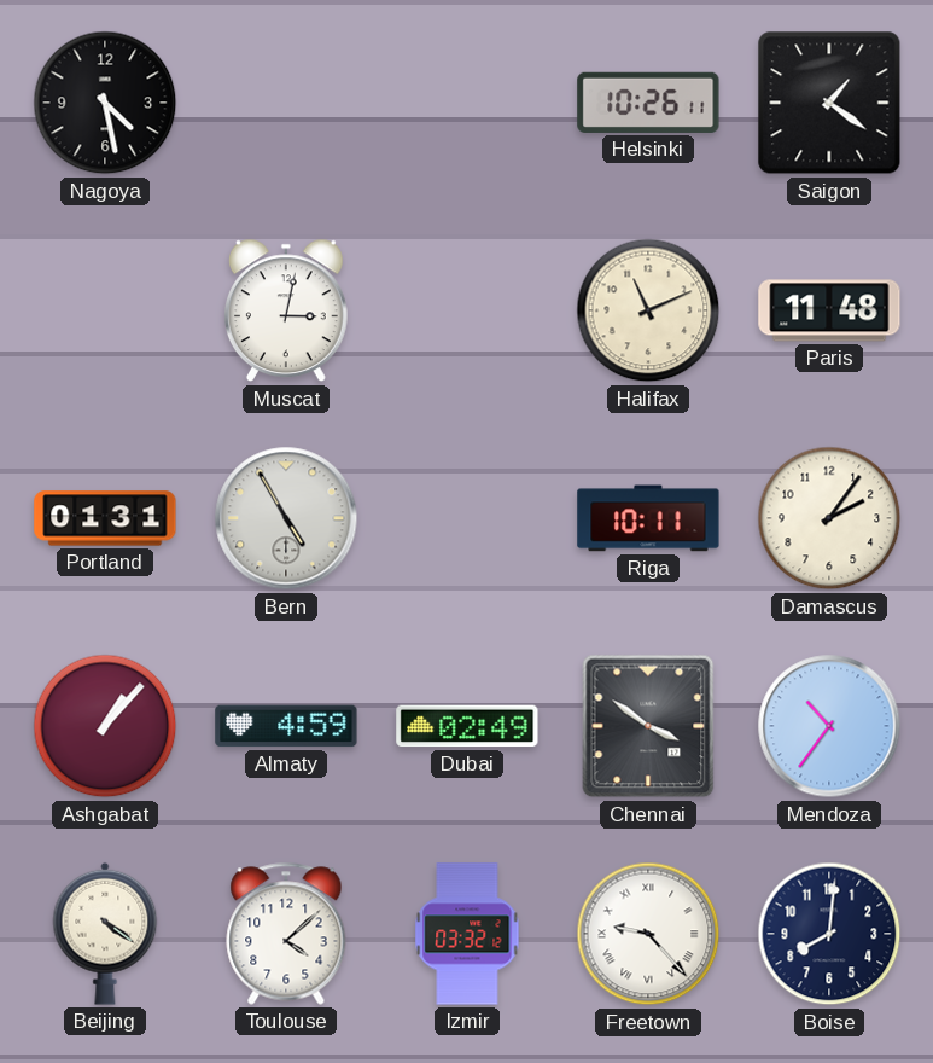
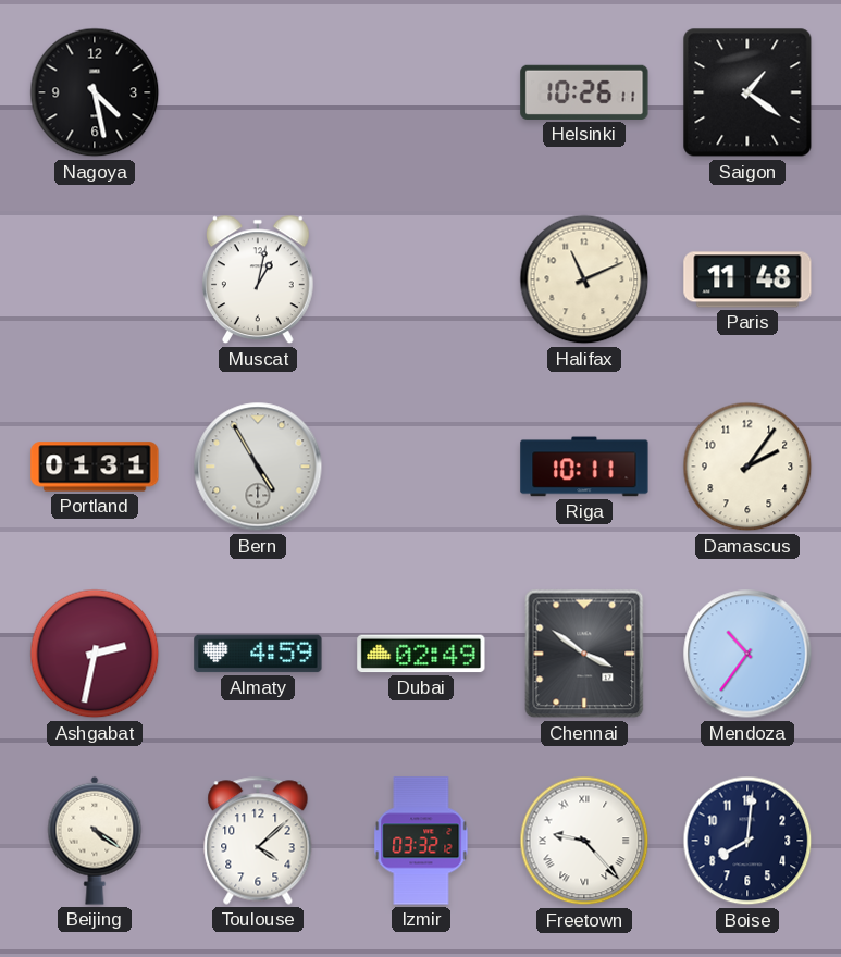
Muscat: 3:02 -> 1:02 (258, 279)
Ashgabat: 1:07 -> 2:32 (95, 654)
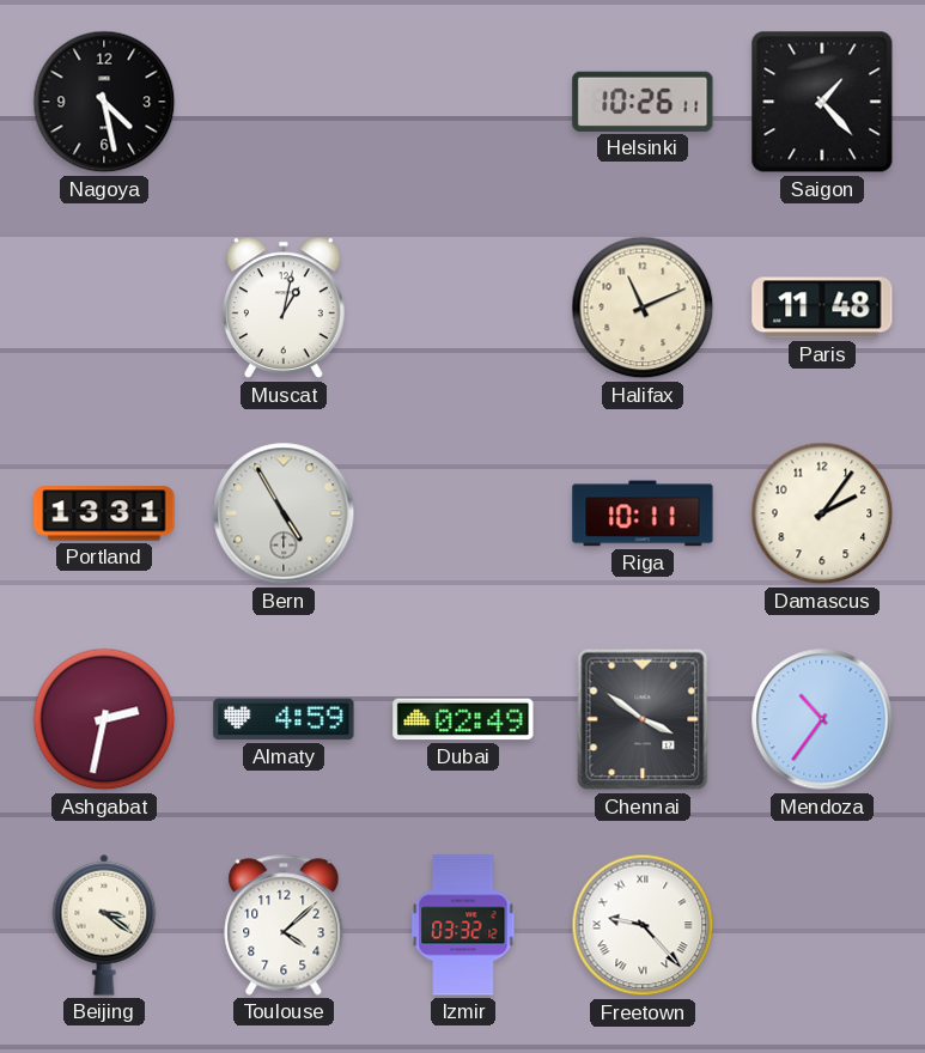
Saigon: 1:21 -> 1:23 (822, 102)
Portland: 01:31 -> 13:31 (104, 513)
Beijing: 4:21 -> 3:21 (104, 925)
Boise: 8:01 -> none (747, 841)
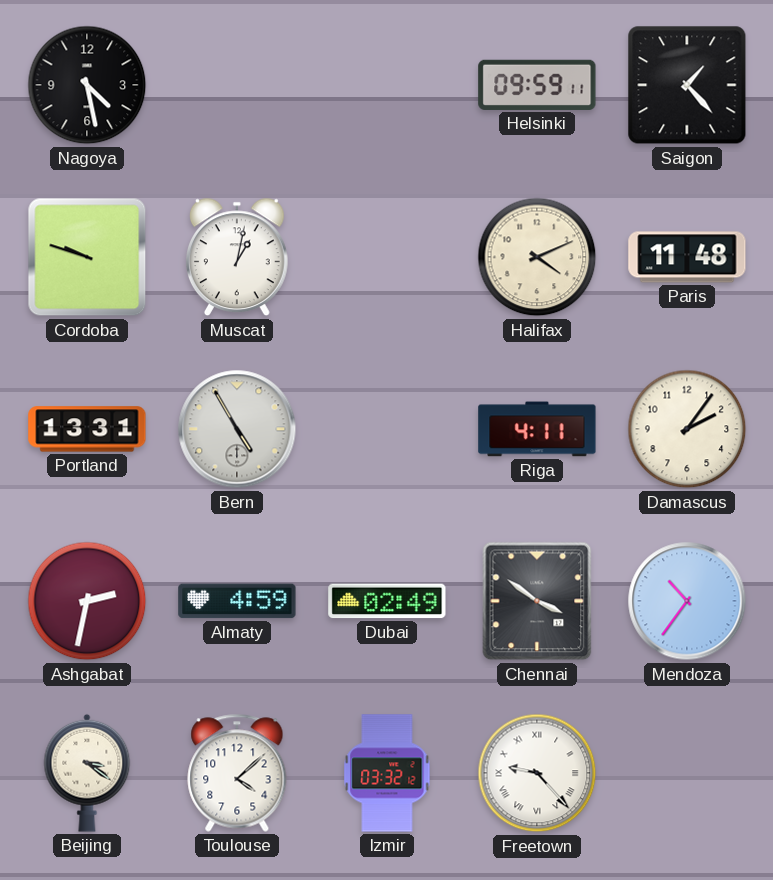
Helsinki: 10:26 -> 09:59 (537, 85)
Cordoba: none -> 9:48 (87, 257)
Halifax: 11:11 -> 4:11 (537, 257)
Riga: 10:11 -> 4:11 (537, 429)
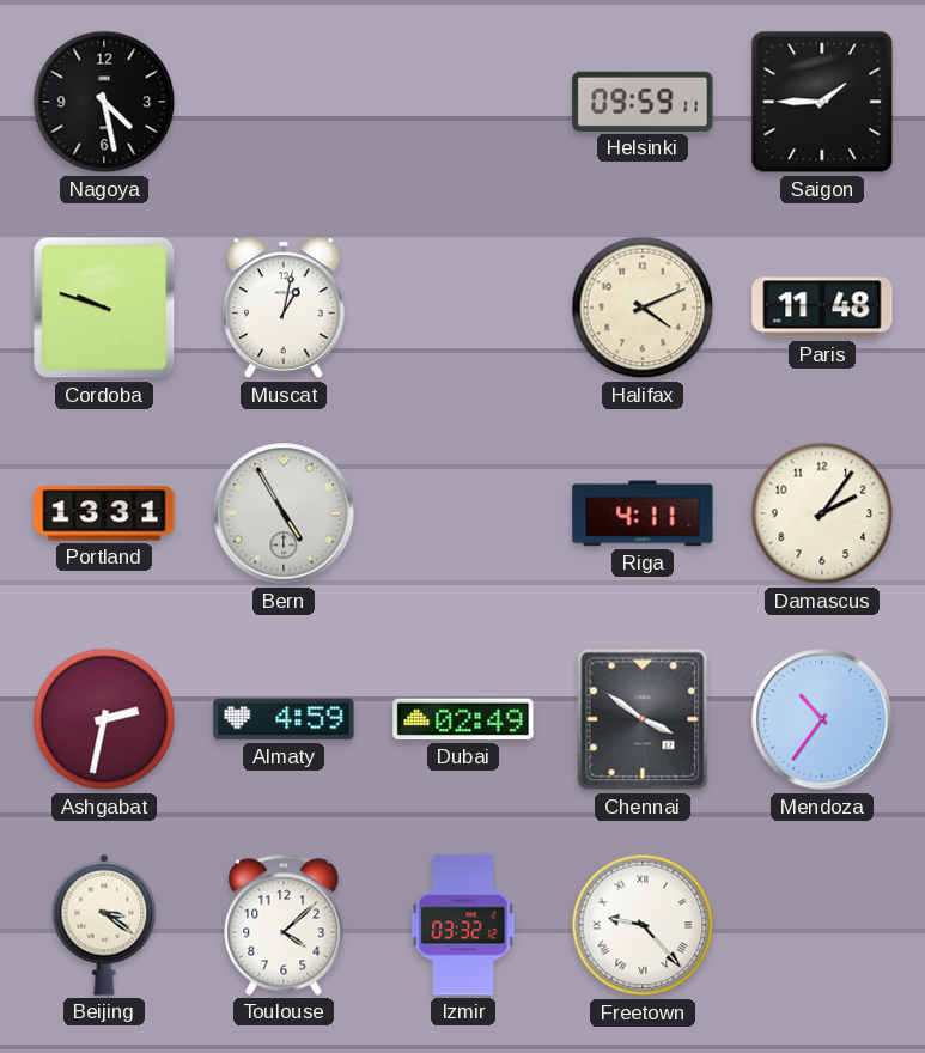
Saigon: 1:23 -> 1:45 (822, 102)
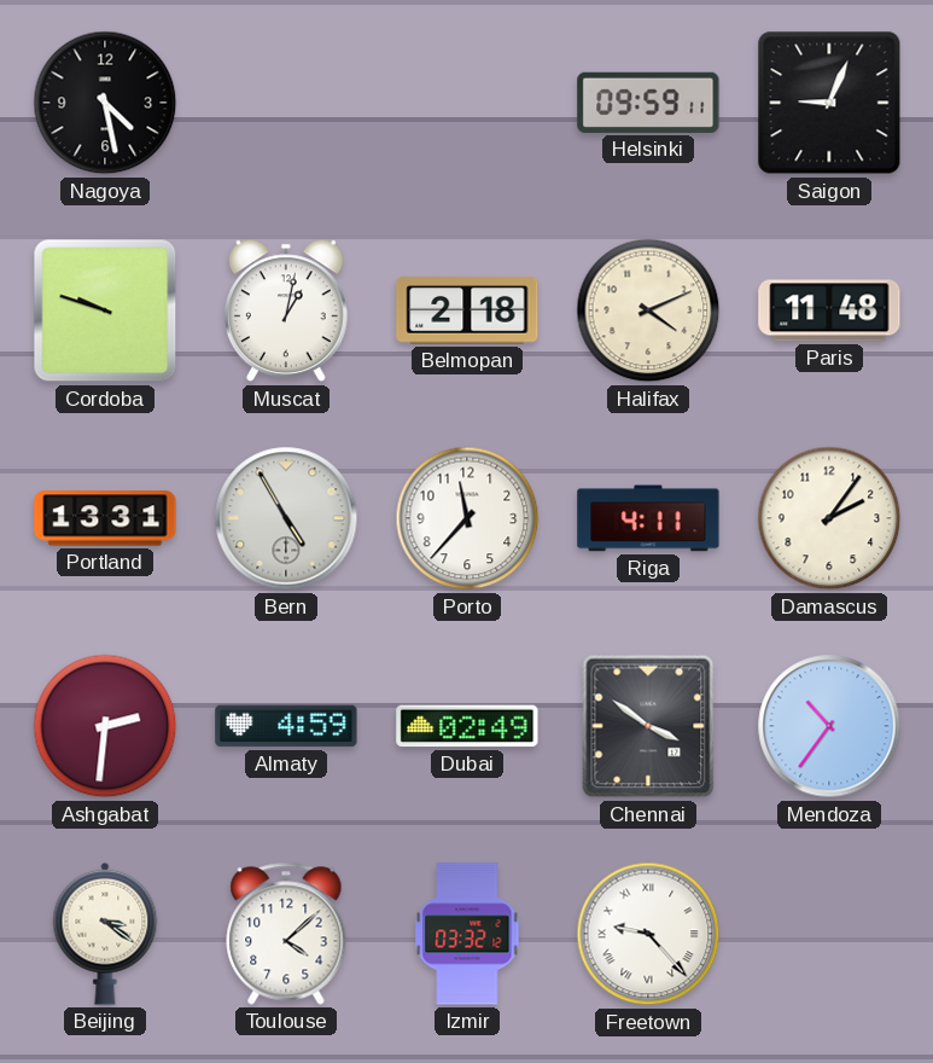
Saigon: 1:45 -> 9:04 (829, 103)
Belmopan: none -> 2:18 (467, 310)
Porto: none -> 11:37 (467, 518)
Ashgabat: 2:32 -> 2:31 (105, 726)
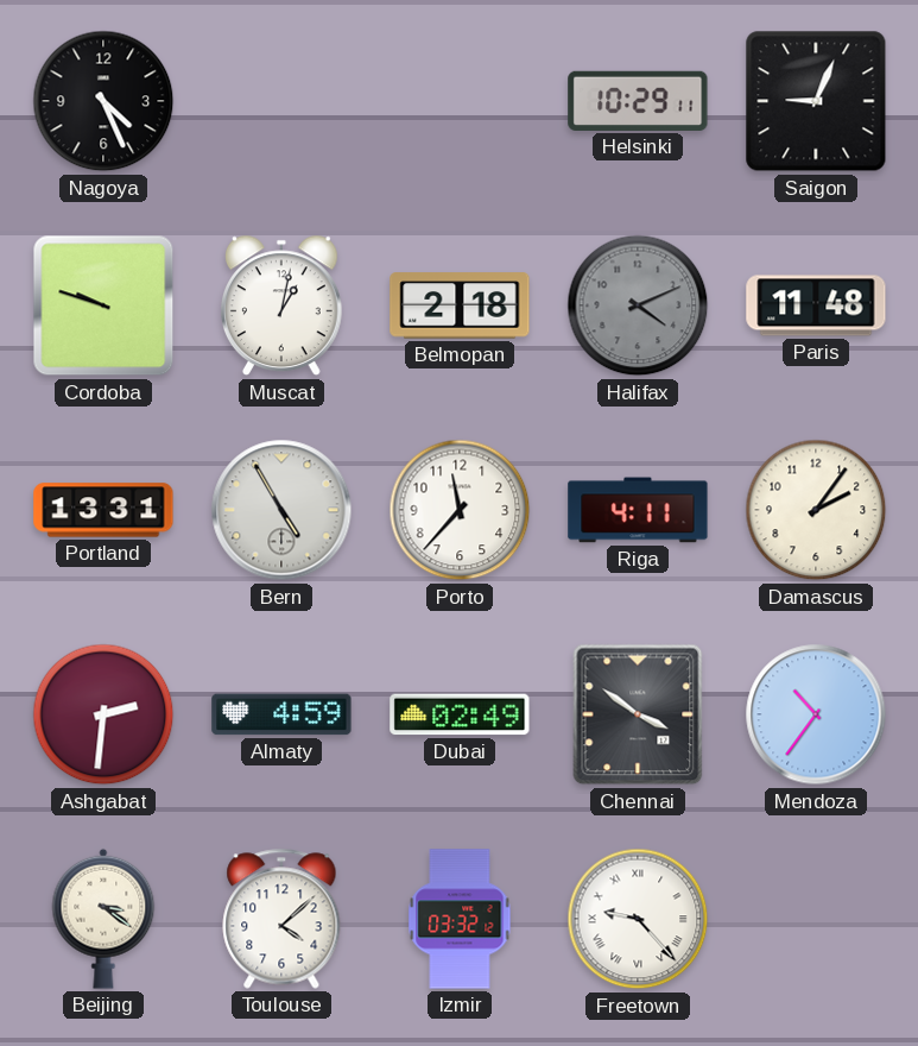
Nagoya: 4:28 -> 4:26 (103, 101)
Helsinki: 09:59 -> 10:29 (638, 101)
Halifax dial: cream -> grey (638, 305)
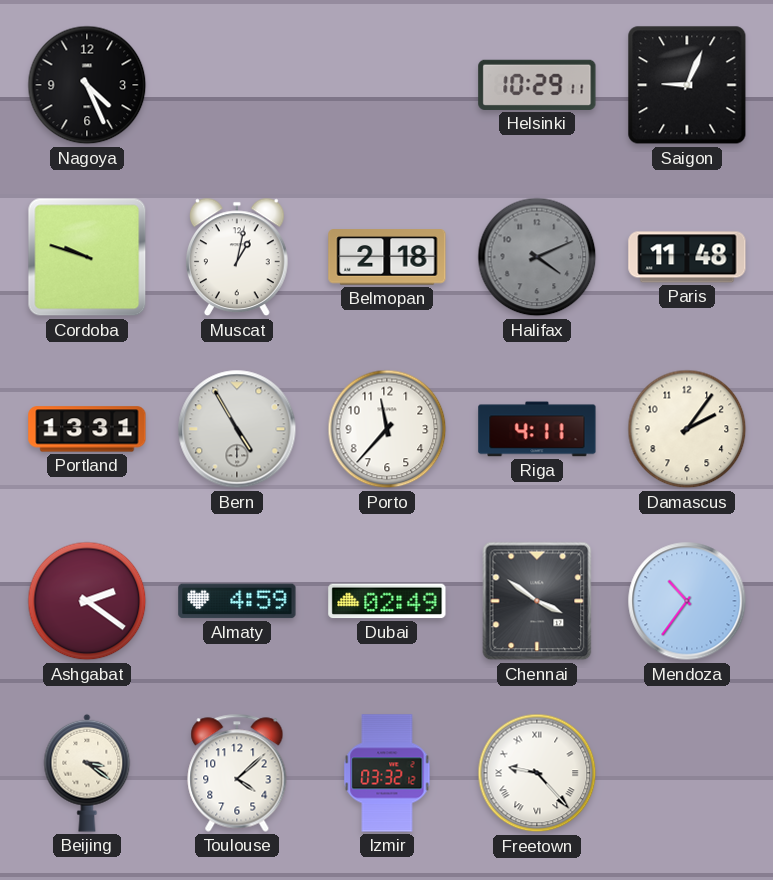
Ashgabat: 2:31 -> 2:21 (87, 601)
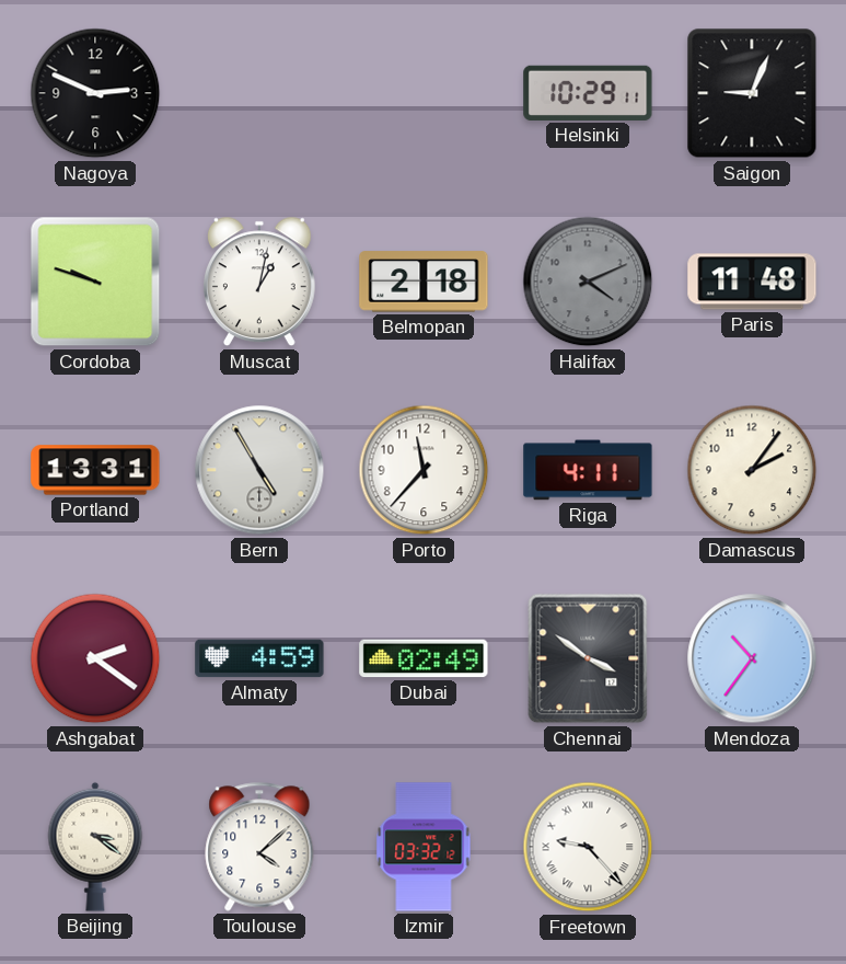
Nagoya: 4:26 -> 2:49 (95, 93)
